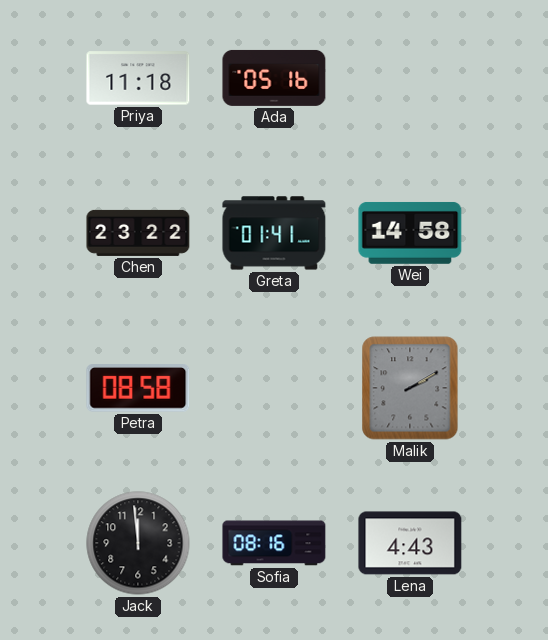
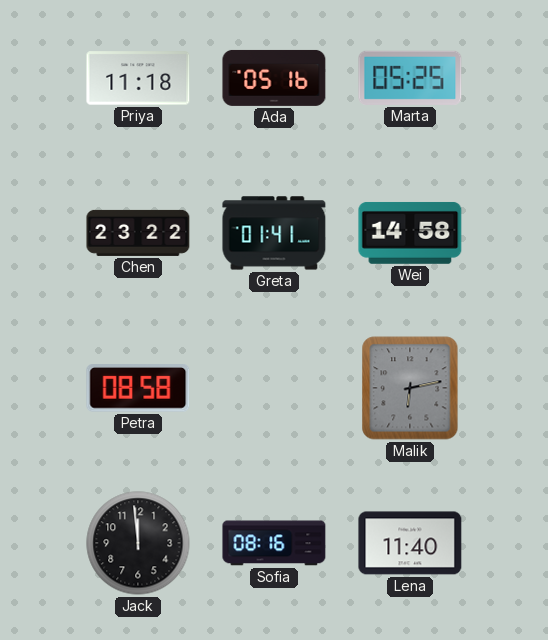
Marta: none -> 05:25 (410, 78)
Malik: 2:10 -> 6:13 (410, 388)
Lena: 4:43 -> 11:40 (410, 543)
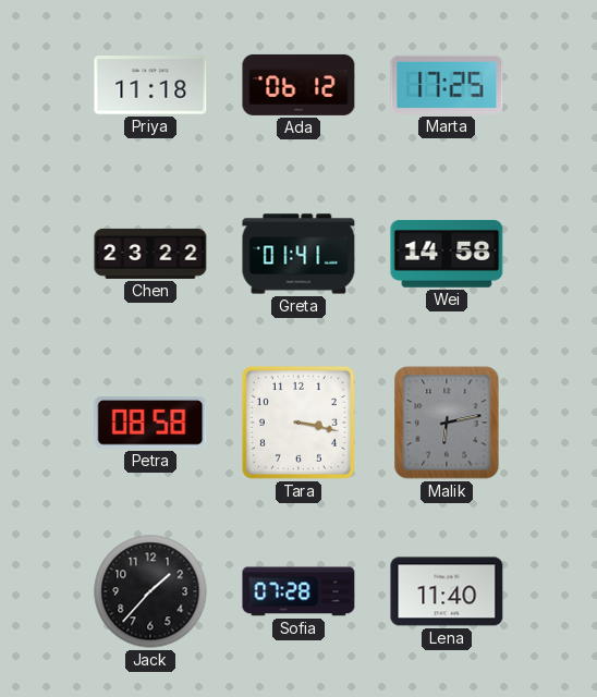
Ada: 05:16 -> 06:12 (298, 85)
Marta: 05:25 -> 17:25 (447, 85)
Tara: none -> 3:17 (298, 423)
Jack: 11:59 -> 1:37 (150, 591)
Sofia: 08:16 -> 07:28 (298, 591)
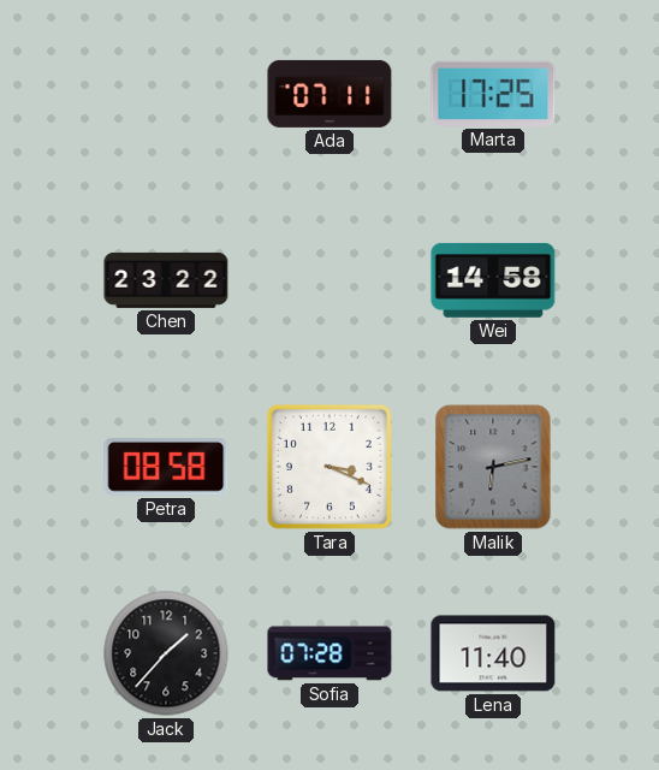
Priya: 11:18 -> none (150, 85)
Ada: 06:12 -> 07:11 (329, 94)
Greta: 01:41 -> none (298, 254)
Tara: 3:17 -> 3:19 (329, 467)
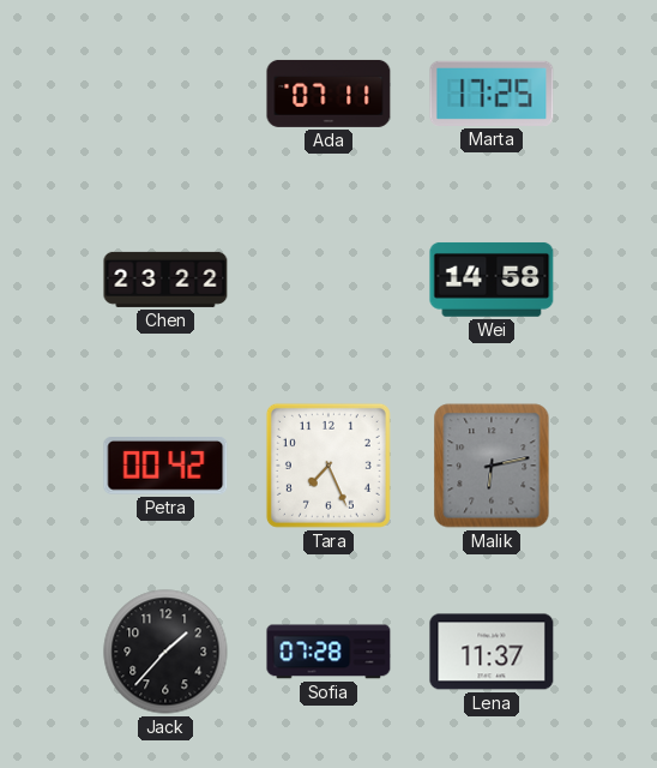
Petra: 08:58 -> 00:42 (165, 467)
Tara: 3:19 -> 7:26 (328, 466)
Lena: 11:40 -> 11:37 (492, 652)
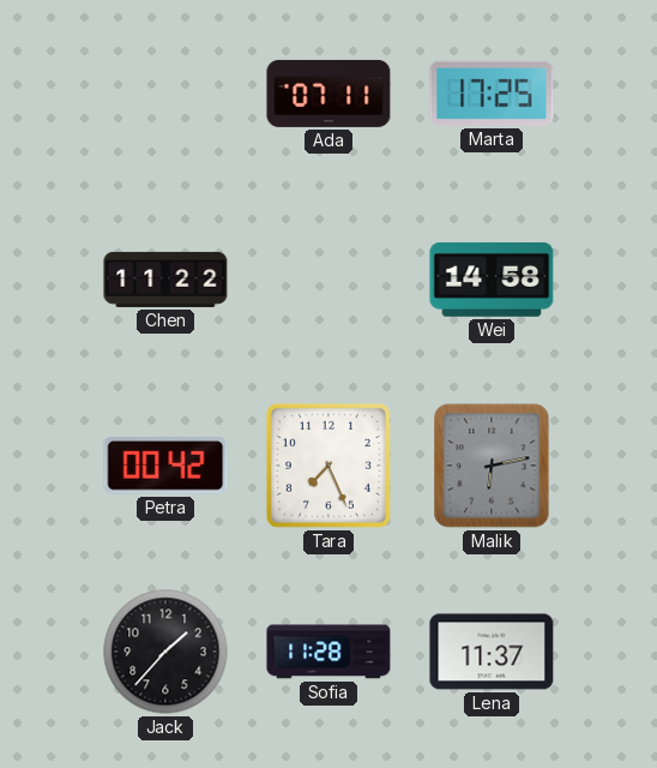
Chen: 23:22 -> 11:22 (165, 280)
Sofia: 07:28 -> 11:28 (328, 652)
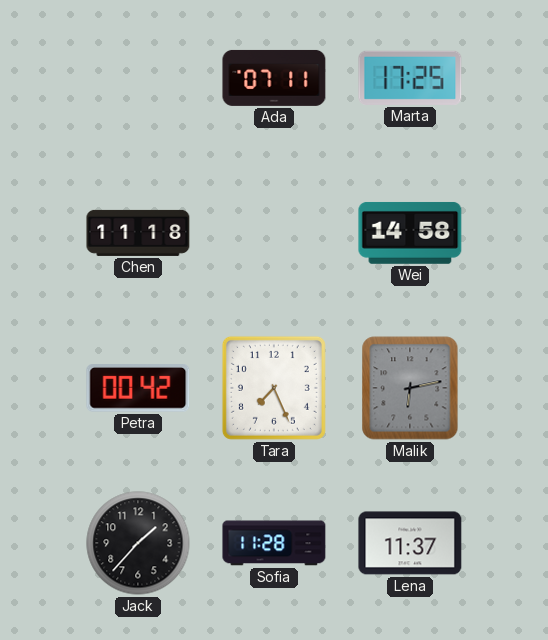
Chen: 11:22 -> 11:18 (138, 233)
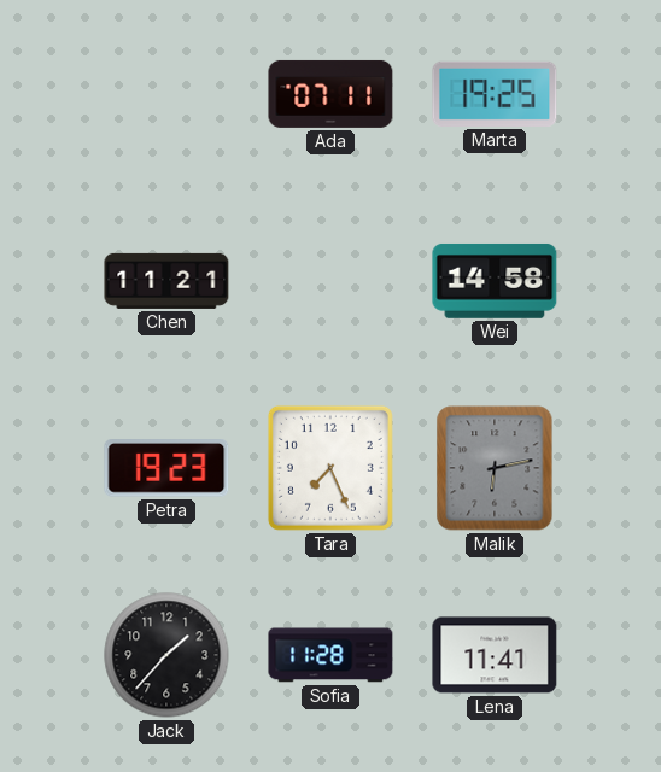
Marta: 17:25 -> 19:25 (495, 94)
Chen: 11:18 -> 11:21 (166, 281)
Petra: 00:42 -> 19:23 (166, 469)
Lena: 11:37 -> 11:41 (495, 655)
